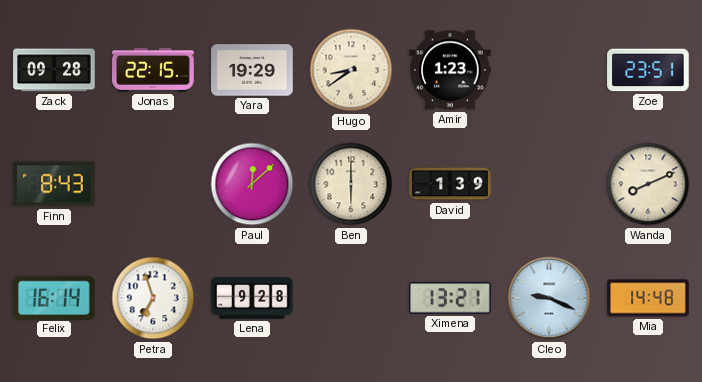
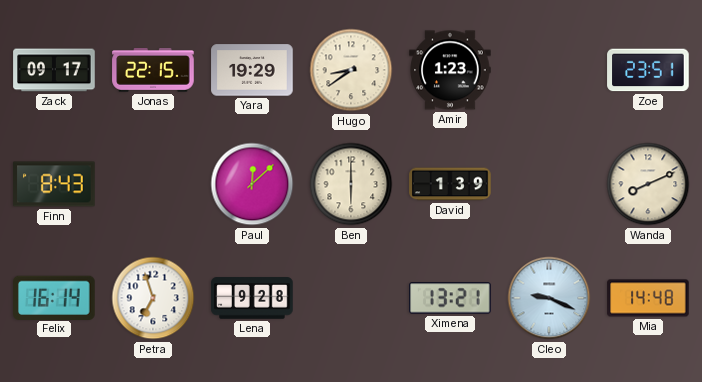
Zack: 09:28 -> 09:17 (54, 70)
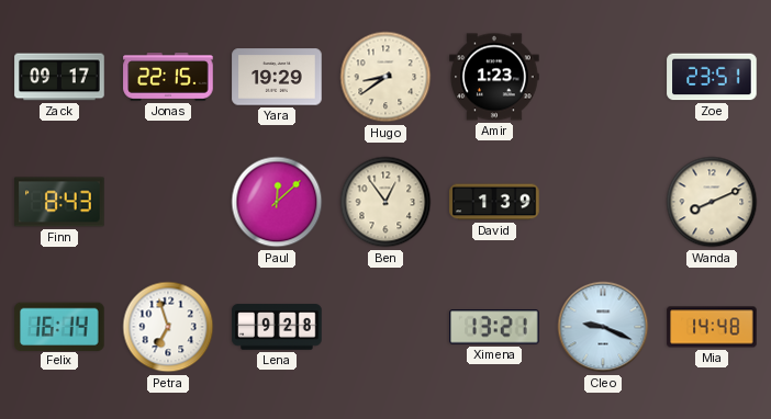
Ben: 6:00 -> 12:54 (386, 202)
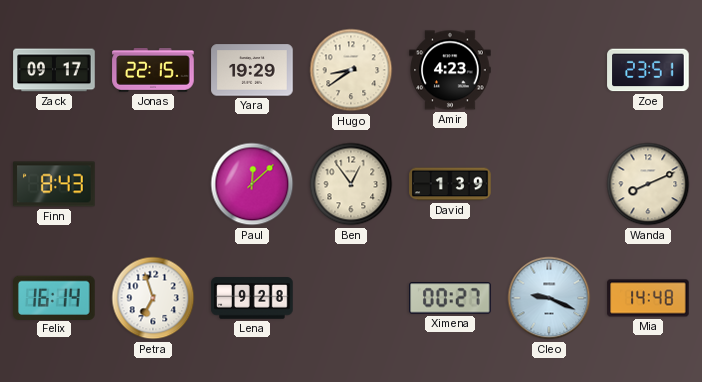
Amir: 1:23 -> 4:23 (450, 70)
Ximena: 13:21 -> 00:27 (450, 298)
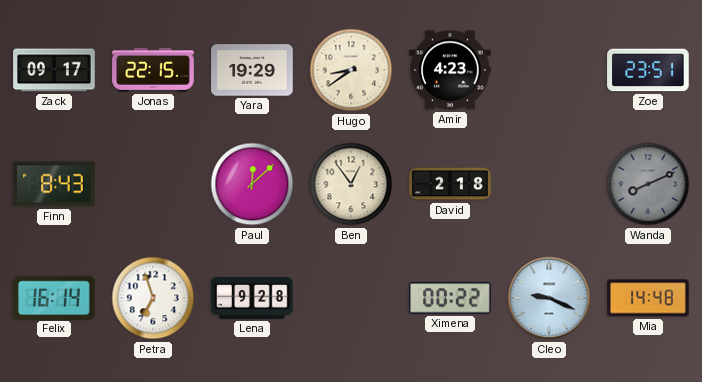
David: 1:39 -> 2:18 (450, 184)
Wanda dial: cream -> grey (648, 184)
Ximena: 00:27 -> 00:22 (450, 298)
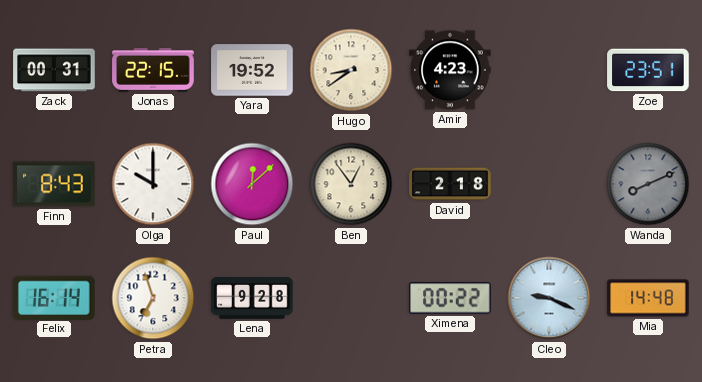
Zack: 09:17 -> 00:31 (54, 70)
Yara: 19:29 -> 19:52 (252, 70)
Olga: none -> 10:00 (153, 184)
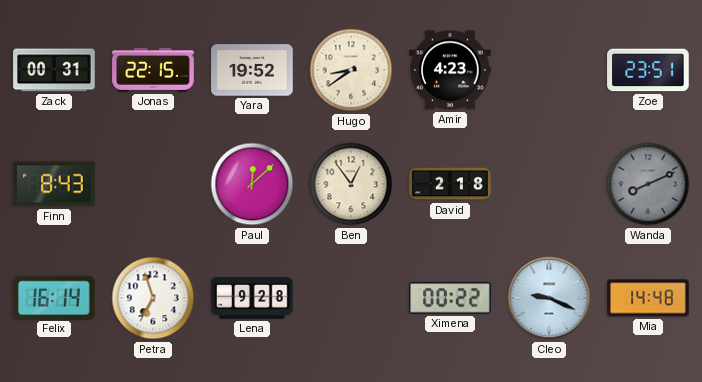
Olga: 10:00 -> none (153, 184)
